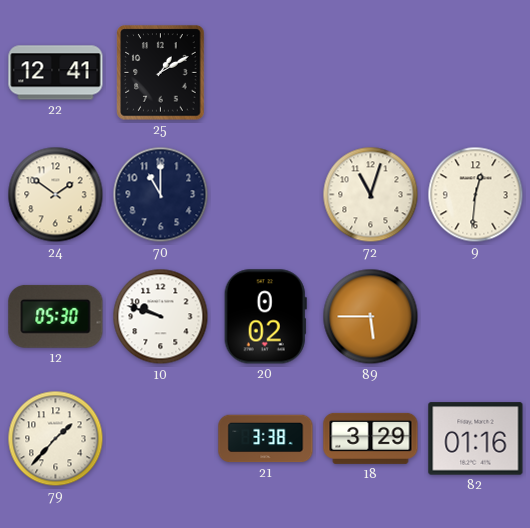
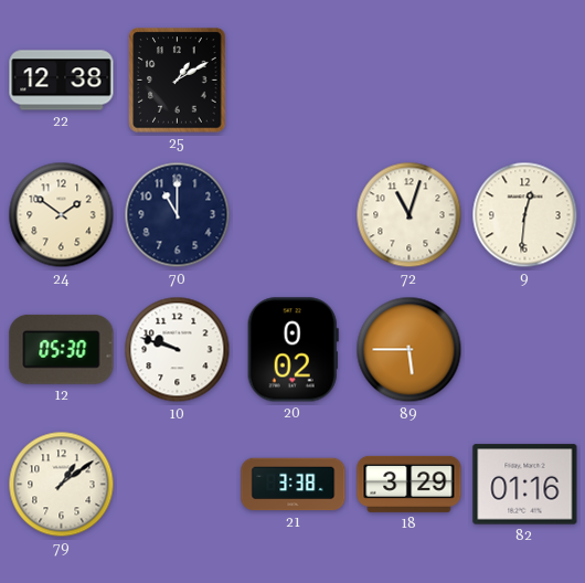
22: 12:41 -> 12:38 (62, 81)
79: 1:37 -> 1:09 (62, 485)
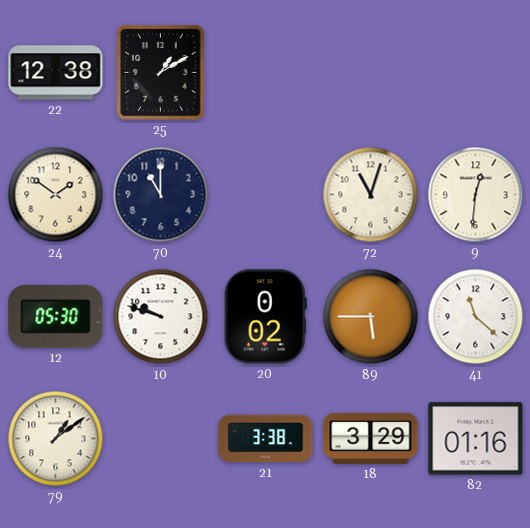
41: none -> 11:22 (476, 317)
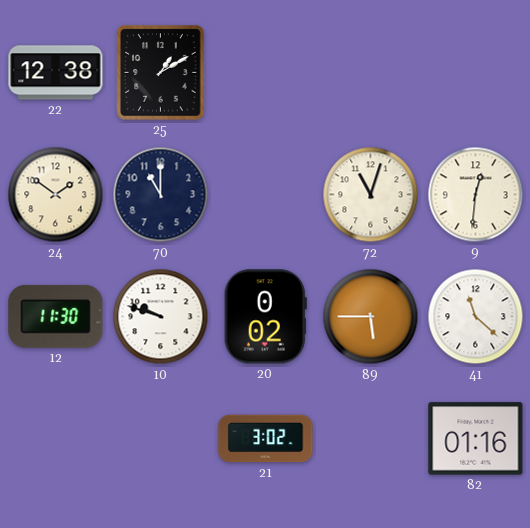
12: 05:30 -> 11:30 (56, 316)
79: 1:09 -> none (56, 439)
21: 3:38 -> 3:02 (266, 439)
18: 3:29 -> none (371, 438)
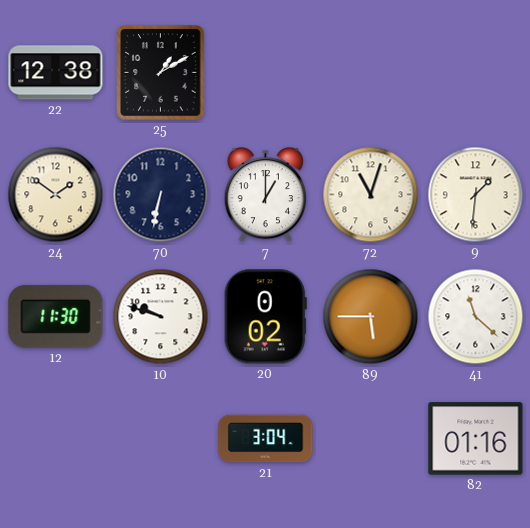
70: 11:00 -> 6:32 (161, 195)
7: none -> 1:00 (265, 196)
9: 12:31 -> 1:31 (476, 195)
21: 3:02 -> 3:04 (266, 439)
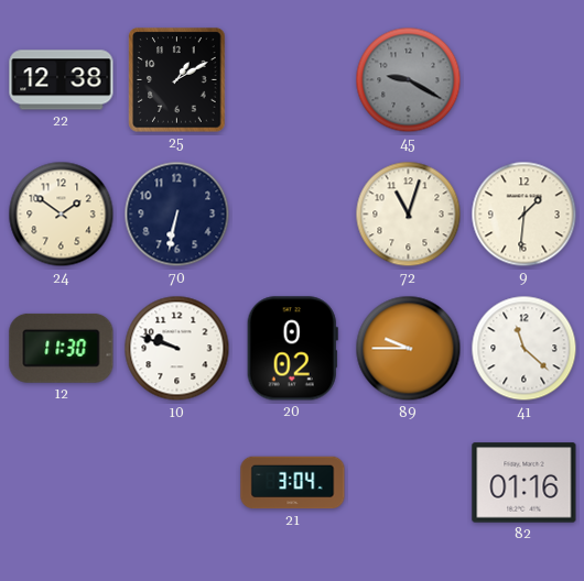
45: none -> 9:20 (409, 80)
7: 1:00 -> none (265, 196)
89: 5:45 -> 9:45 (409, 349)
